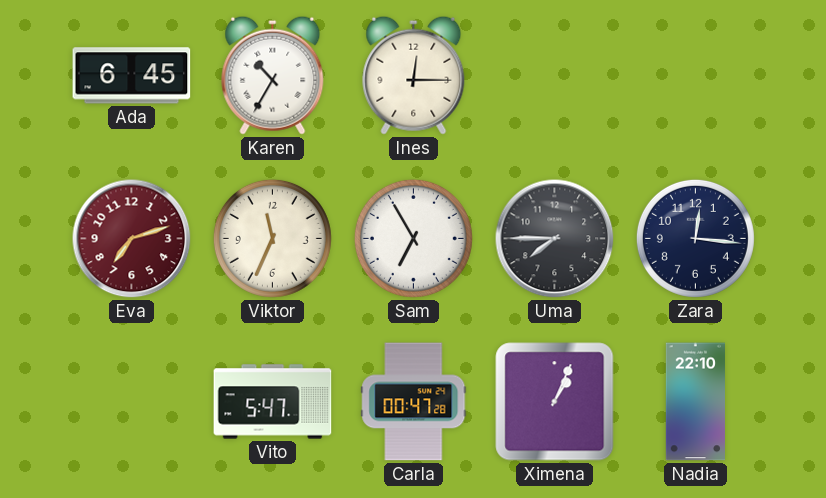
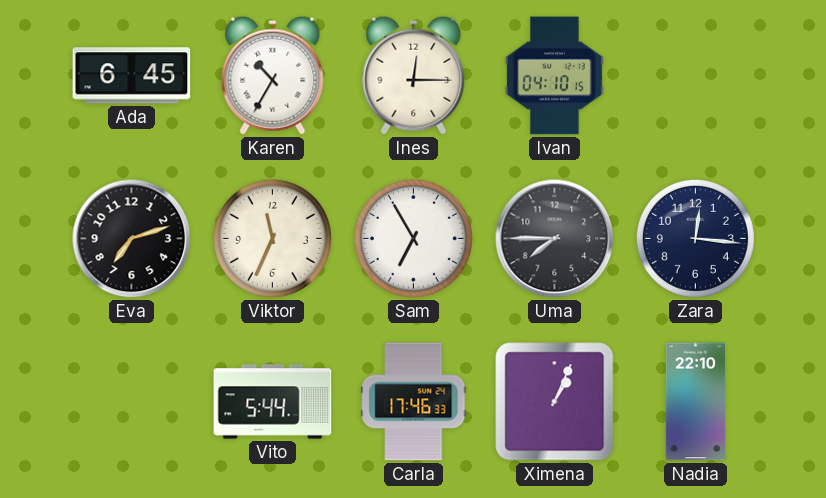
Ivan: none -> 04:10 (555, 76)
Eva dial: burgundy -> black (132, 239)
Vito: 5:47 -> 5:44 (273, 402)
Carla: 00:47 -> 17:46 (414, 402)
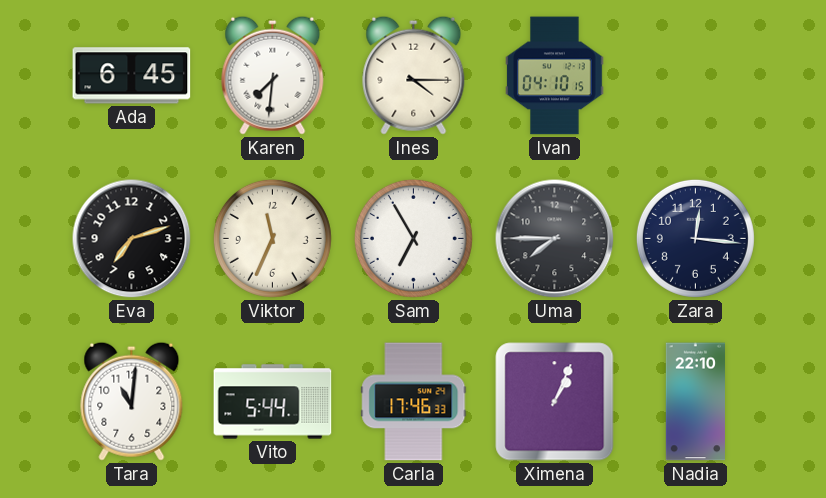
Karen: 10:35 -> 7:31 (273, 75)
Ines: 12:15 -> 4:15 (414, 75)
Tara: none -> 11:01 (132, 401)
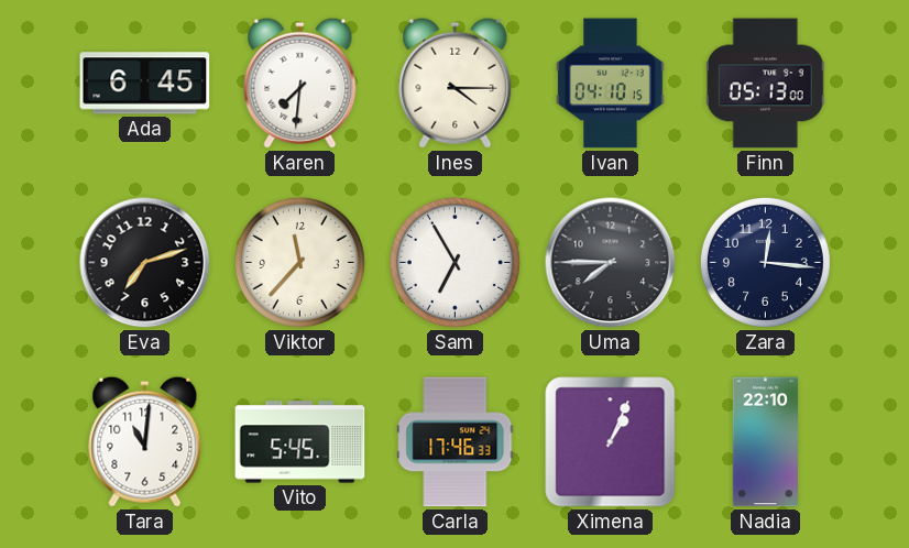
Finn: none -> 05:13 (765, 84)
Viktor: 11:34 -> 11:37 (299, 262)
Vito: 5:44 -> 5:45 (300, 442)
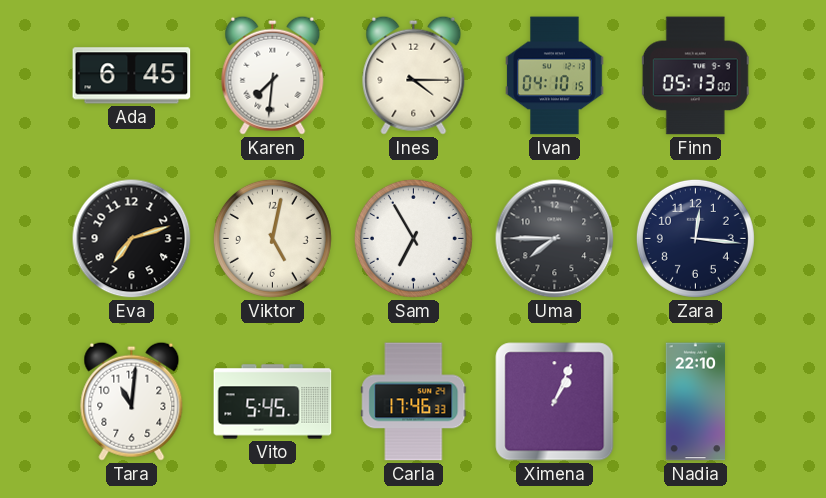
Viktor: 11:37 -> 5:02 (272, 238)
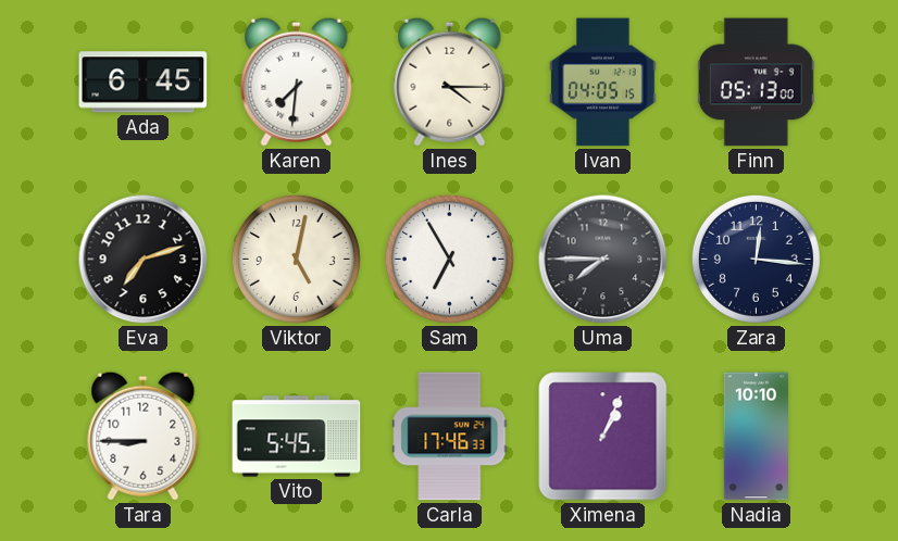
Ivan: 04:10 -> 04:05 (603, 83)
Tara: 11:01 -> 8:45 (144, 436)
Nadia: 22:10 -> 10:10 (756, 437)
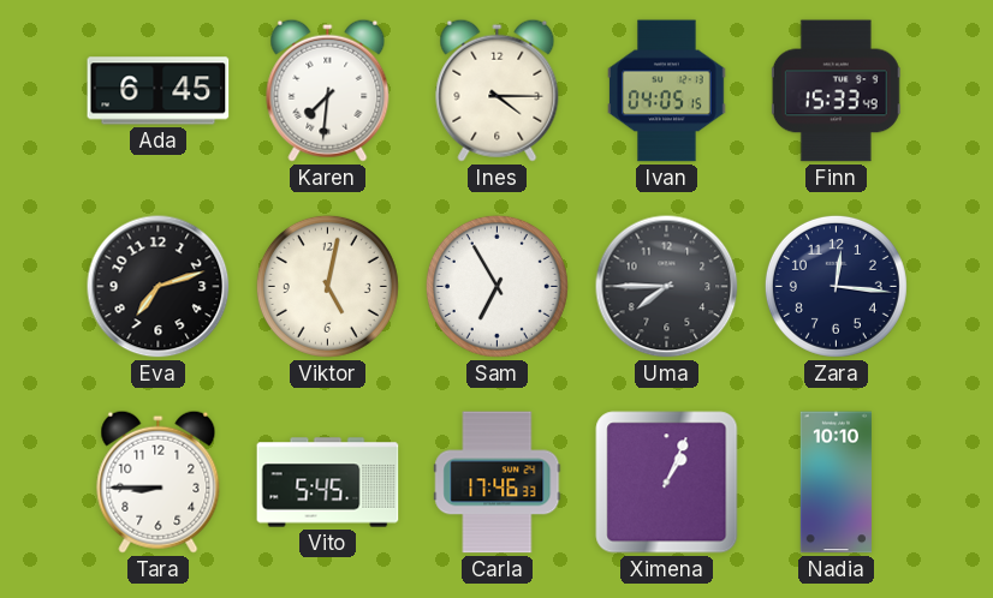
Finn: 05:13 -> 15:33 (836, 91)
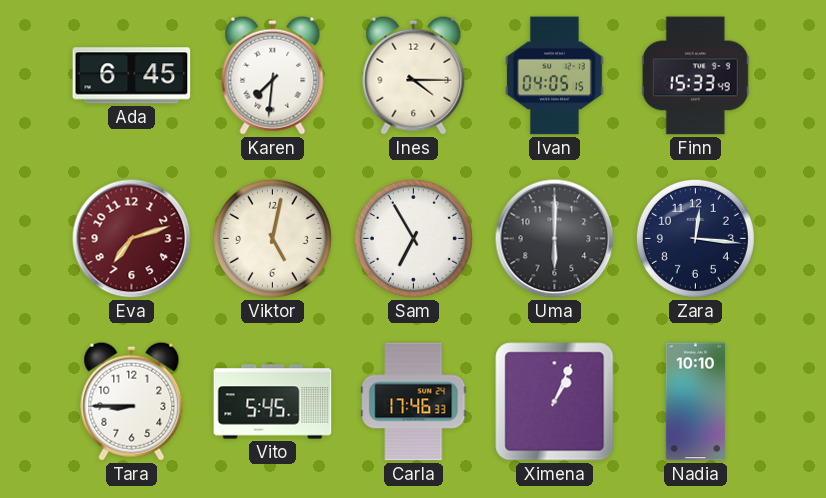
Eva dial: black -> burgundy (132, 239)
Uma: 7:45 -> 6:00 (555, 239)
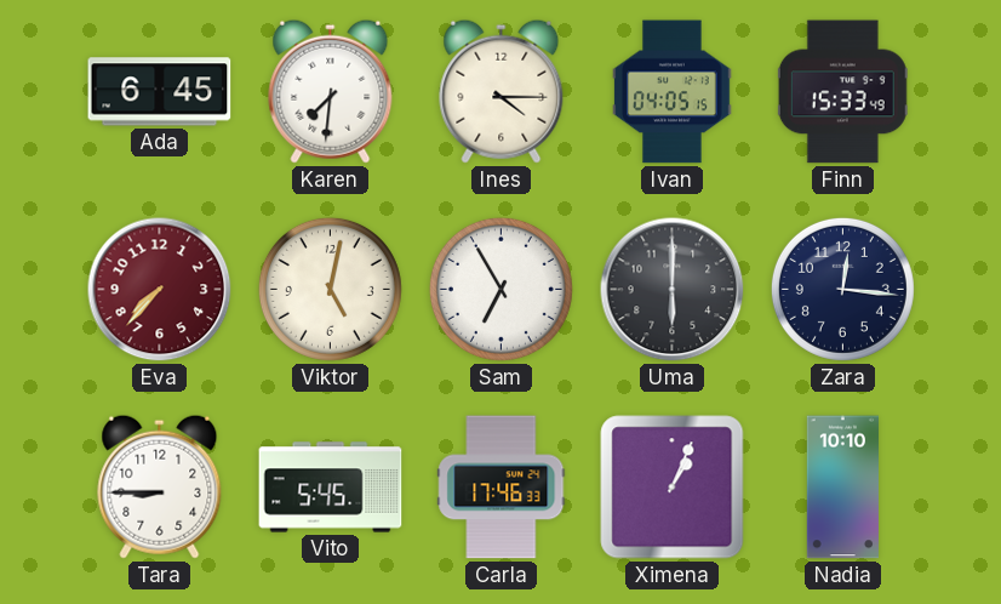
Eva: 7:12 -> 7:37 (160, 290)
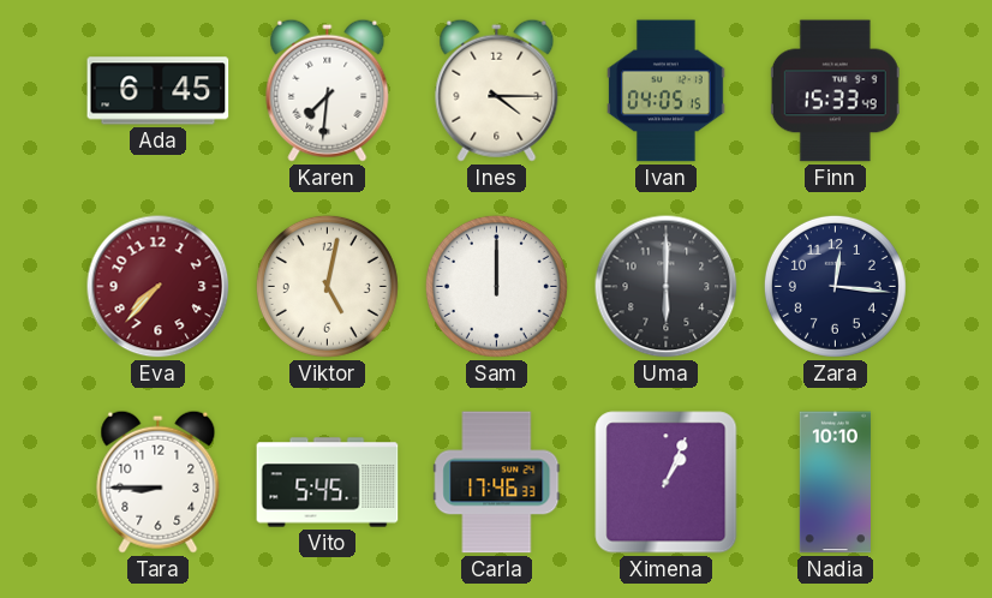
Sam: 6:55 -> 12:00 (496, 286)
